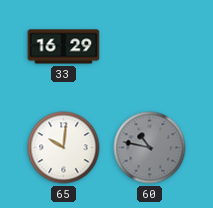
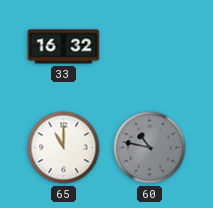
33: 16:29 -> 16:32 (64, 47)
65: 10:01 -> 11:00 (64, 148)
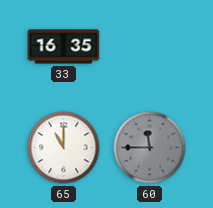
33: 16:32 -> 16:35 (64, 47)
60: 10:47 -> 11:45 (150, 148)
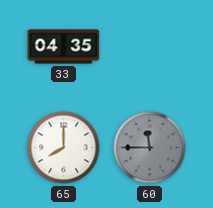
33: 16:35 -> 04:35 (64, 47)
65: 11:00 -> 8:00 (64, 148)
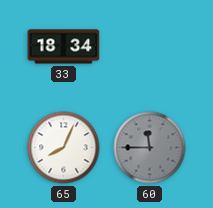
33: 04:35 -> 18:34 (64, 47)
65: 8:00 -> 8:04 (64, 148)
